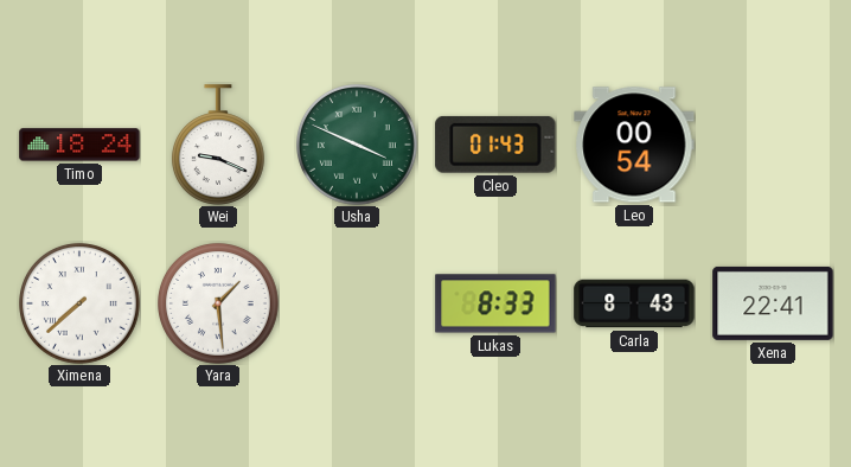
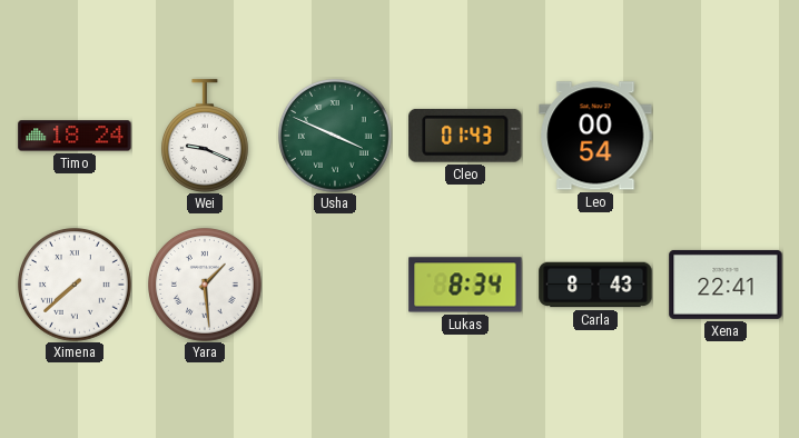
Lukas: 8:33 -> 8:34 (465, 285)
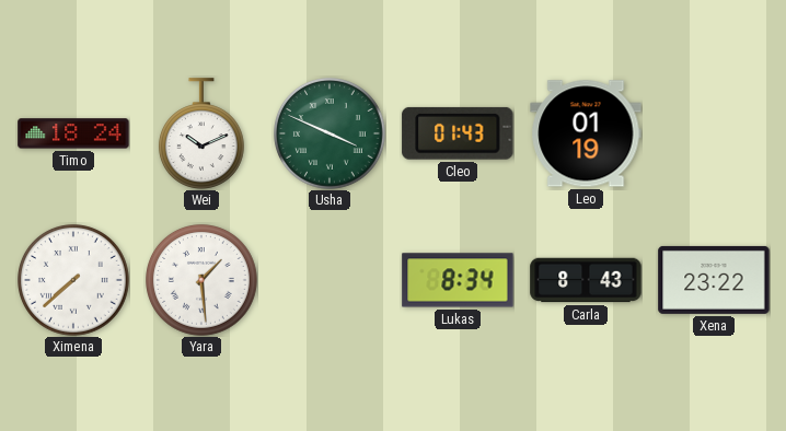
Wei: 9:19 -> 10:11 (201, 133)
Leo: 00:54 -> 01:19 (586, 133)
Xena: 22:41 -> 23:22 (714, 280)
